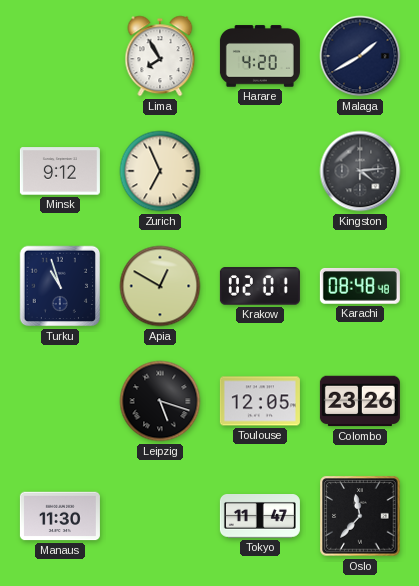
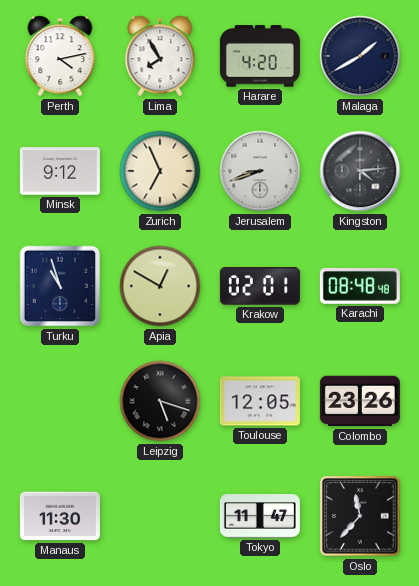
Perth: none -> 4:13 (60, 56)
Jerusalem: none -> 8:42 (260, 171)
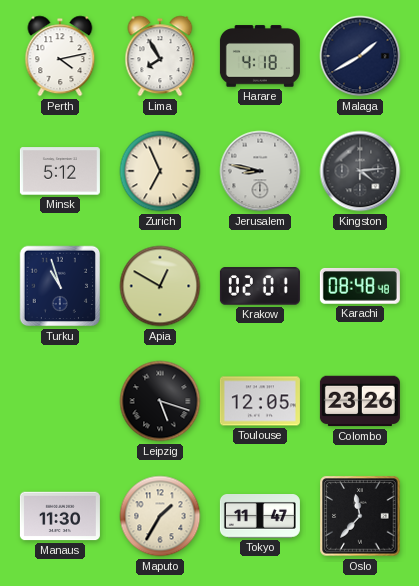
Harare: 4:20 -> 4:18 (260, 56)
Minsk: 9:12 -> 5:12 (60, 171)
Jerusalem: 8:42 -> 8:47 (260, 171)
Maputo: none -> 1:35 (160, 516)
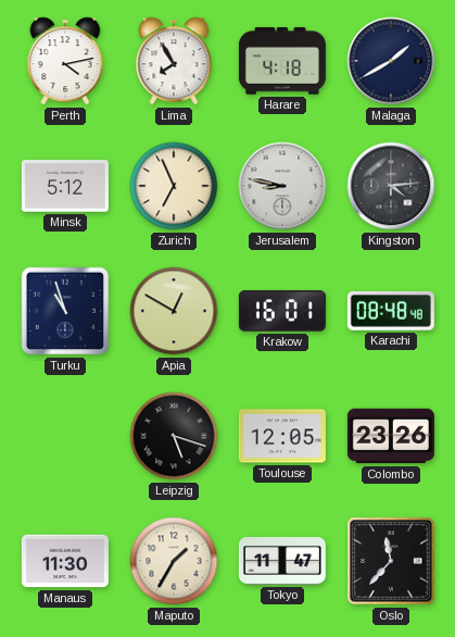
Krakow: 02:01 -> 16:01 (282, 311)
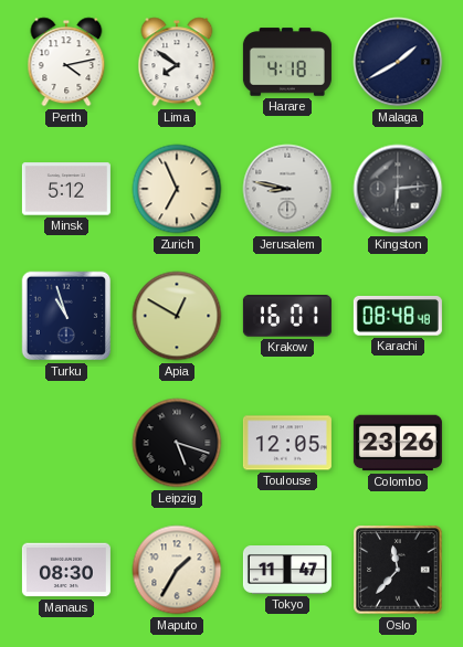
Lima: 7:55 -> 7:51 (177, 62)
Kingston: 4:14 -> 6:14 (398, 189)
Manaus: 11:30 -> 08:30 (66, 570)
